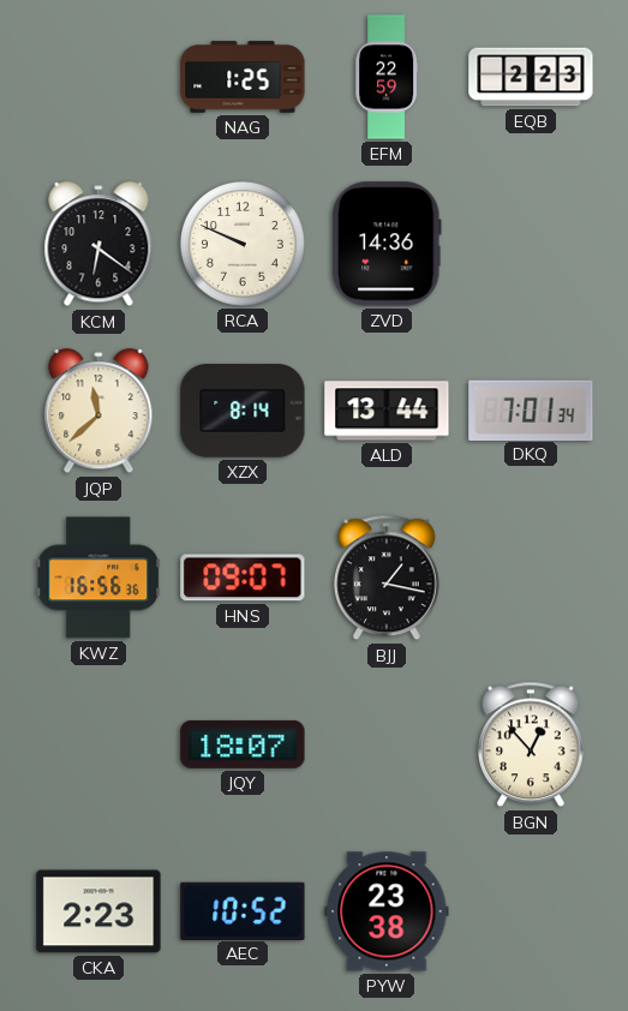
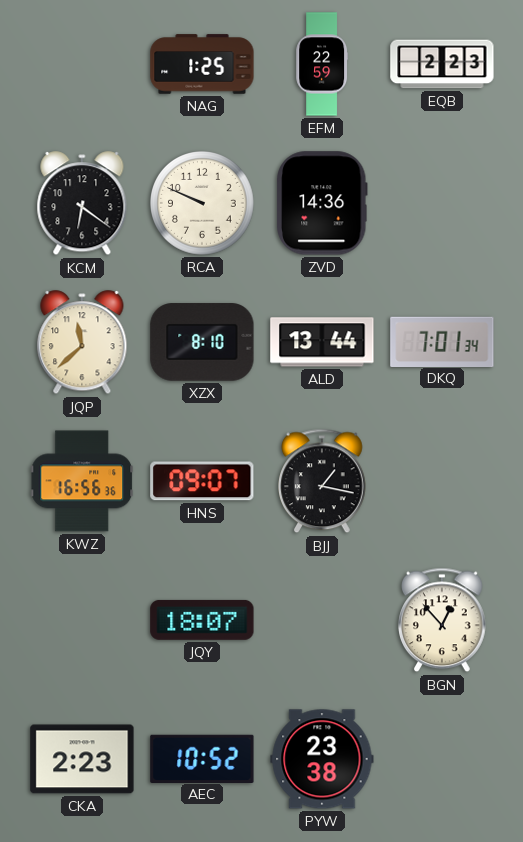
XZX: 8:14 -> 8:10 (202, 342)
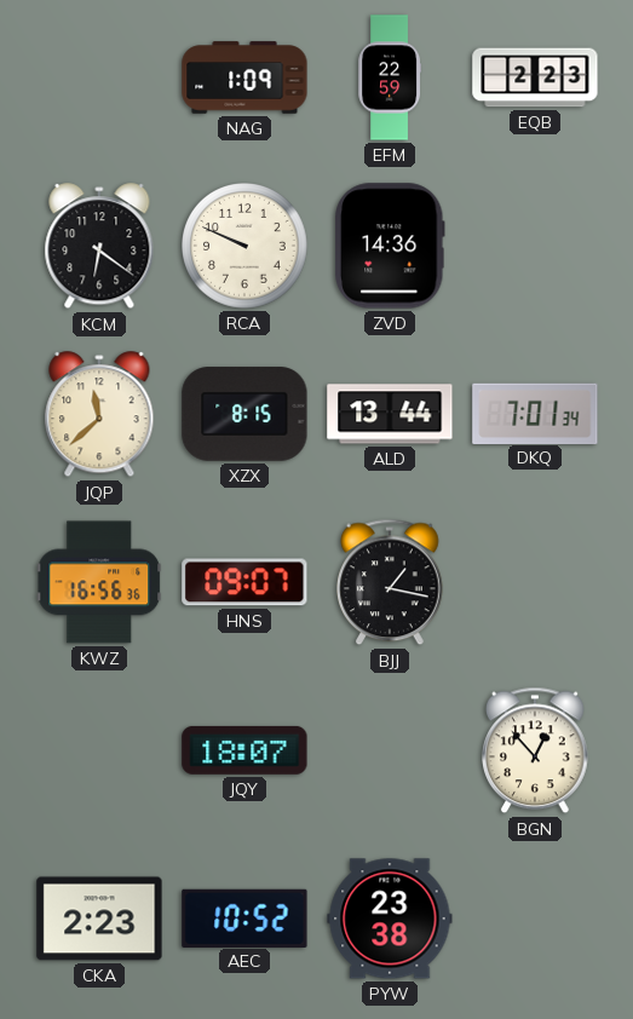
NAG: 1:25 -> 1:09 (244, 77)
XZX: 8:10 -> 8:15 (244, 414)
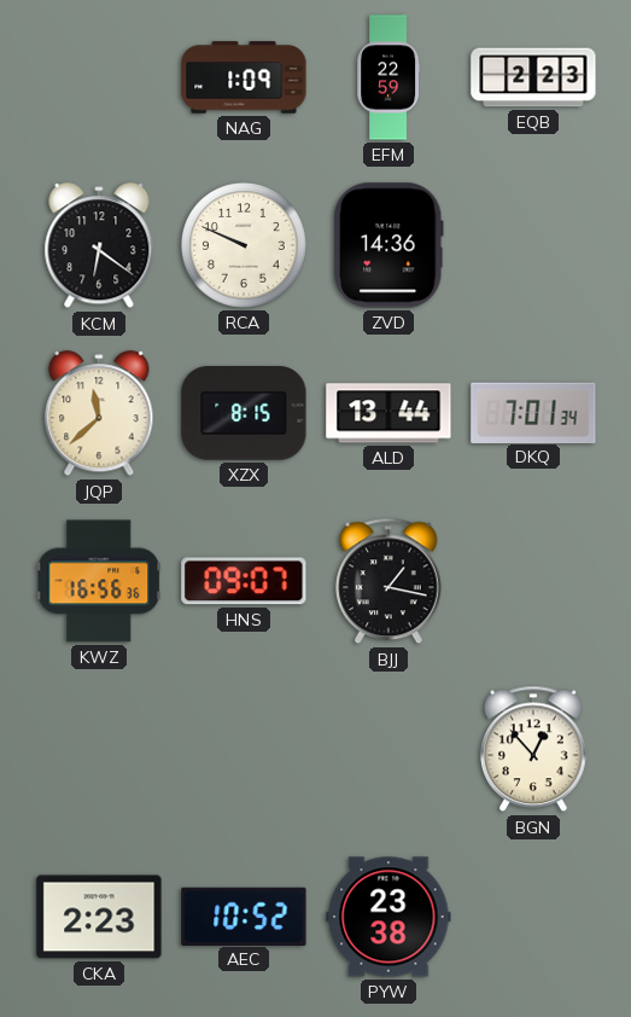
JQY: 18:07 -> none (244, 750)
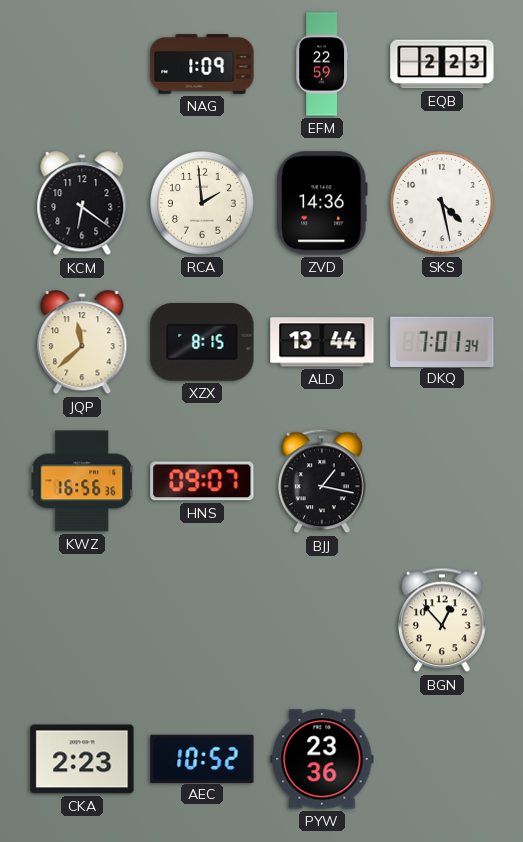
RCA: 9:49 -> 1:59 (203, 204)
SKS: none -> 4:28 (443, 204)
PYW: 23:38 -> 23:36 (322, 759)
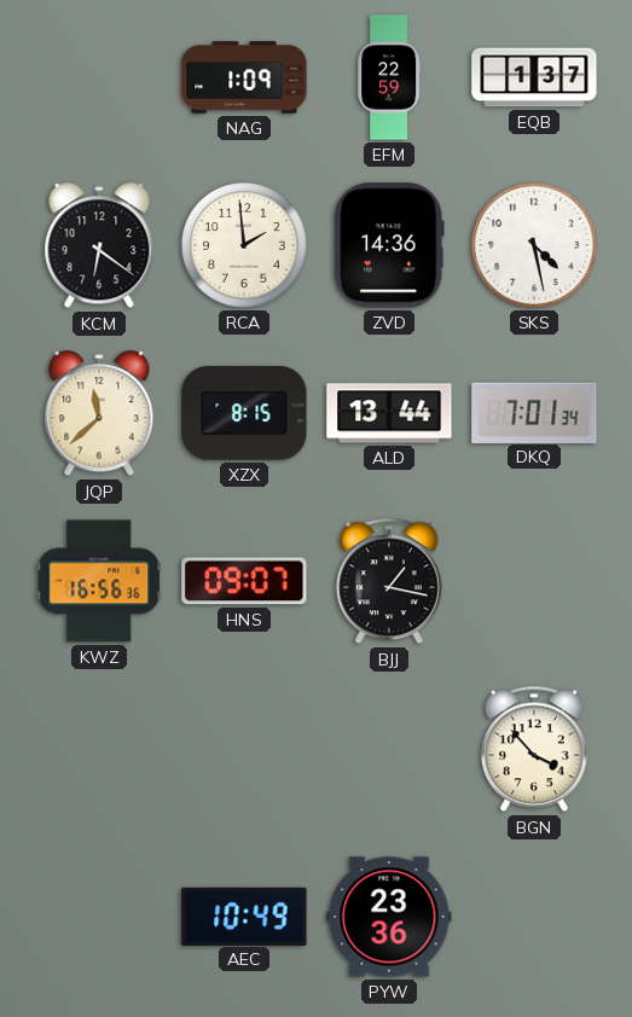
EQB: 2:23 -> 1:37 (534, 77)
BGN: 12:53 -> 3:53 (535, 749)
CKA: 2:23 -> none (82, 759)
AEC: 10:52 -> 10:49 (244, 916)
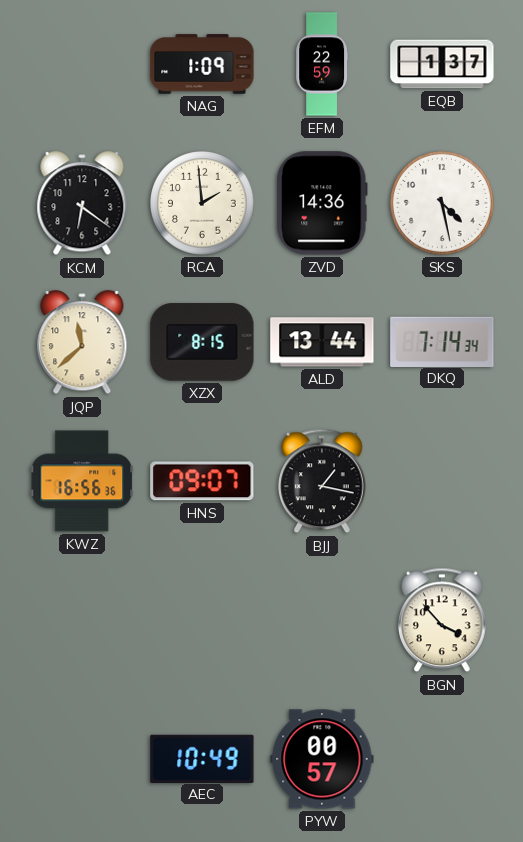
DKQ: 7:01 -> 7:14 (442, 341)
PYW: 23:36 -> 00:57 (322, 759)
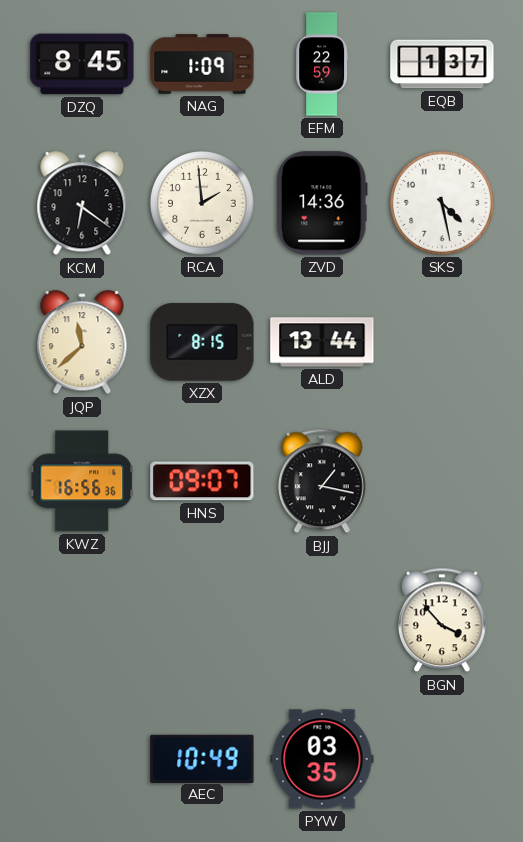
DZQ: none -> 8:45 (82, 64)
DKQ: 7:14 -> none (442, 341)
PYW: 00:57 -> 03:35 (322, 759)
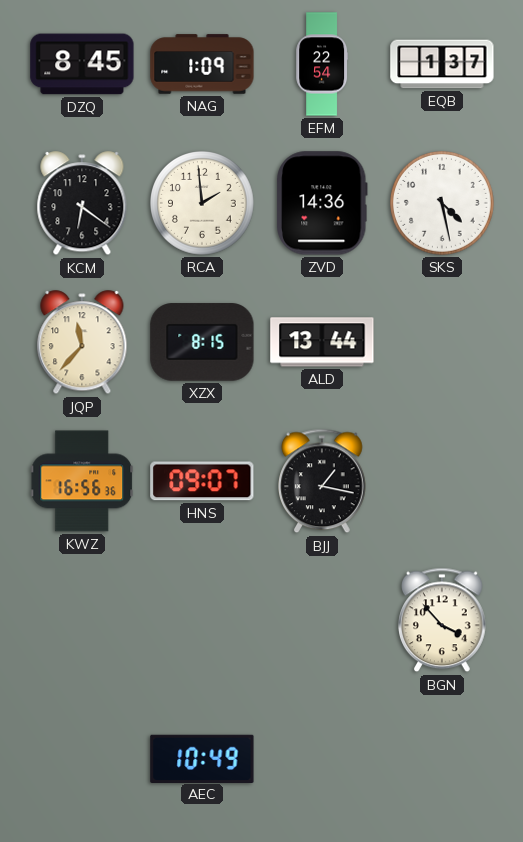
EFM: 22:59 -> 22:54 (322, 64)
JQP: 11:38 -> 11:37 (82, 343)
PYW: 03:35 -> none (322, 759)
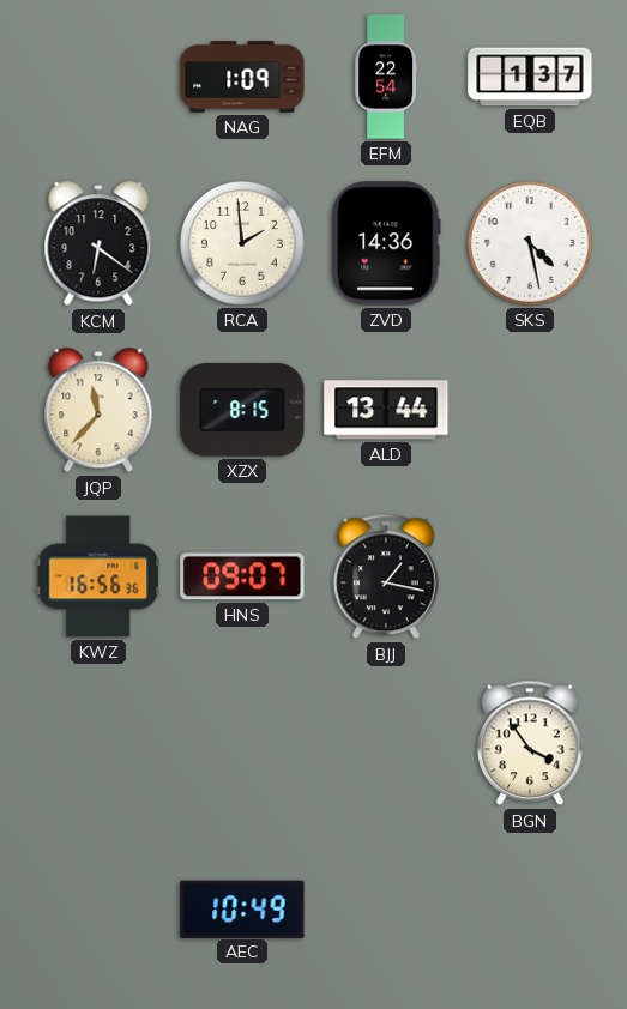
DZQ: 8:45 -> none (82, 64)
BGN: 3:53 -> 3:54 (531, 743)
